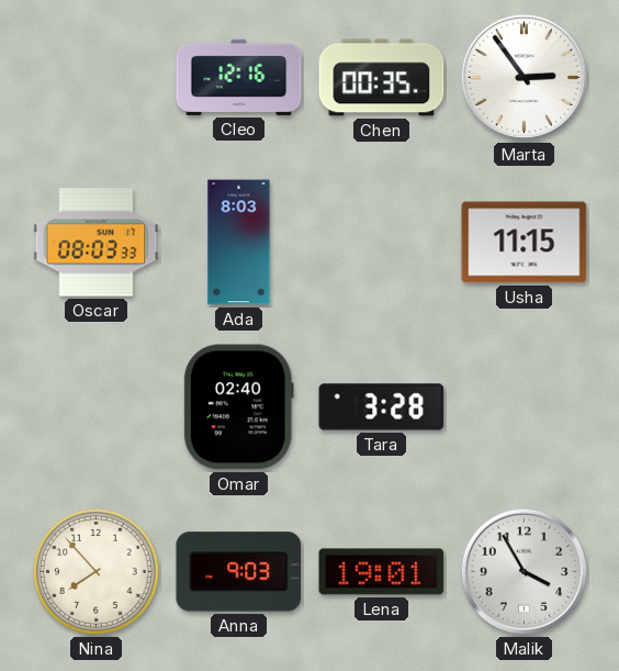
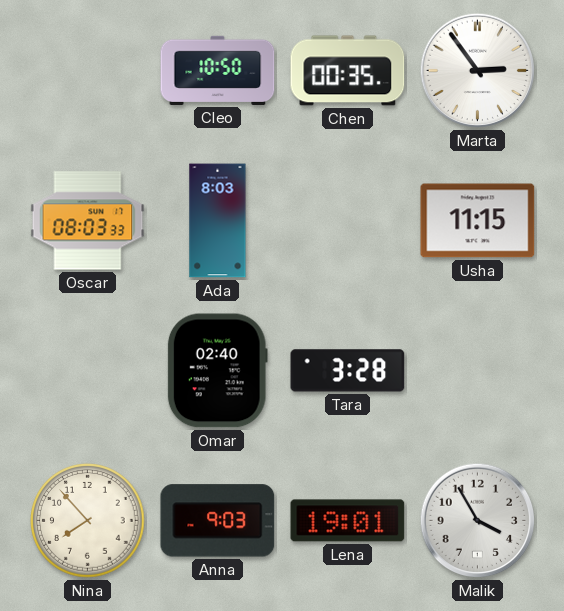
Cleo: 12:16 -> 10:50 (218, 70)
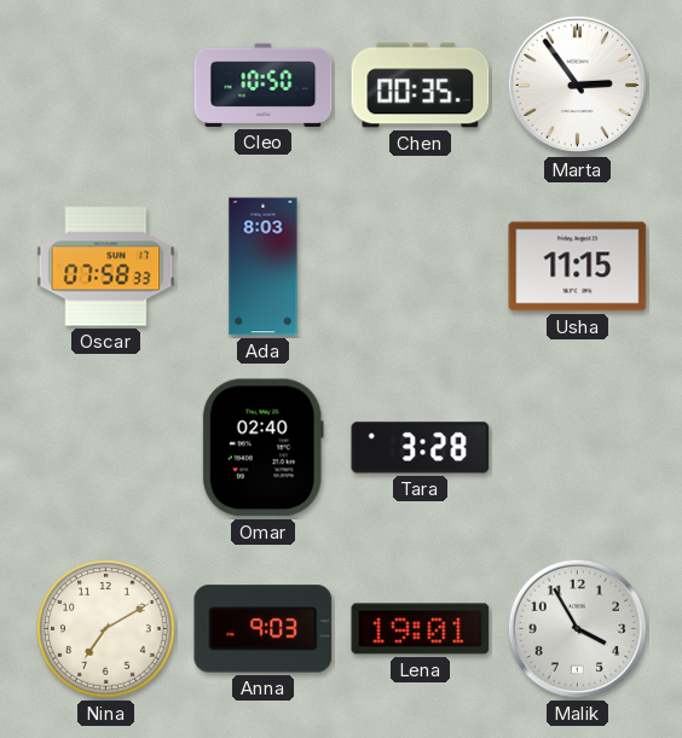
Oscar: 08:03 -> 07:58 (106, 267)
Nina: 7:53 -> 7:10 (106, 629)
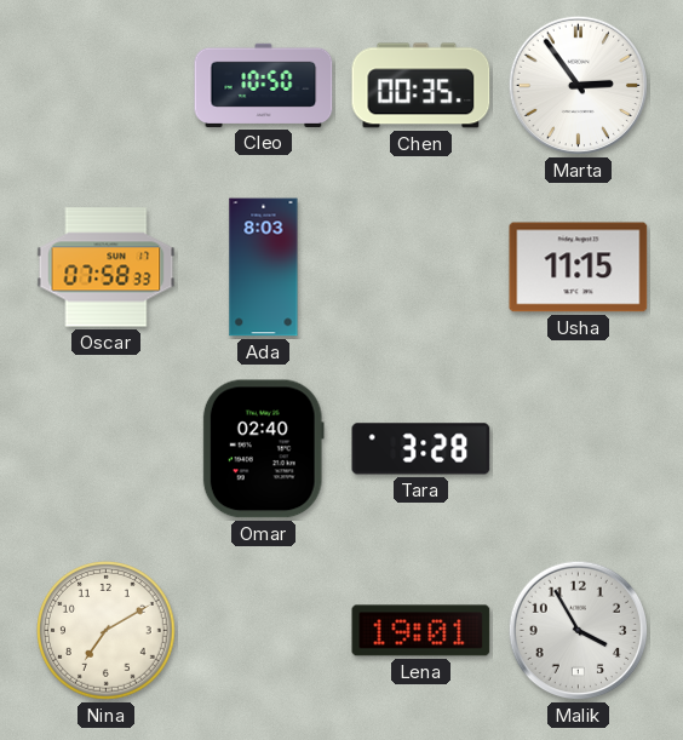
Anna: 9:03 -> none (264, 629)
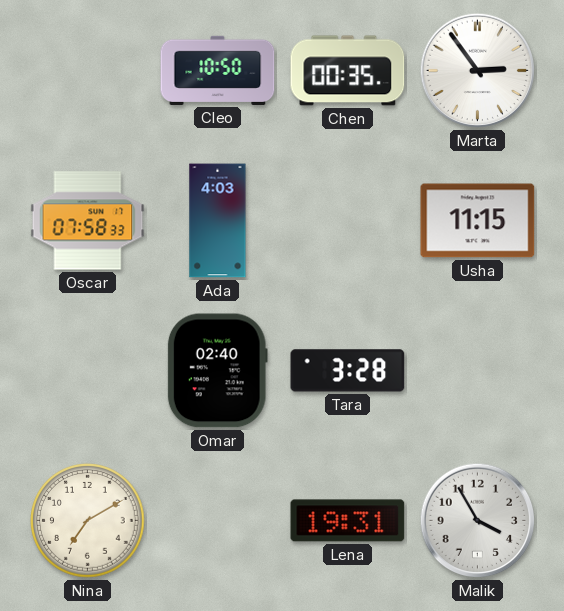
Ada: 8:03 -> 4:03 (218, 221)
Lena: 19:01 -> 19:31 (348, 521)
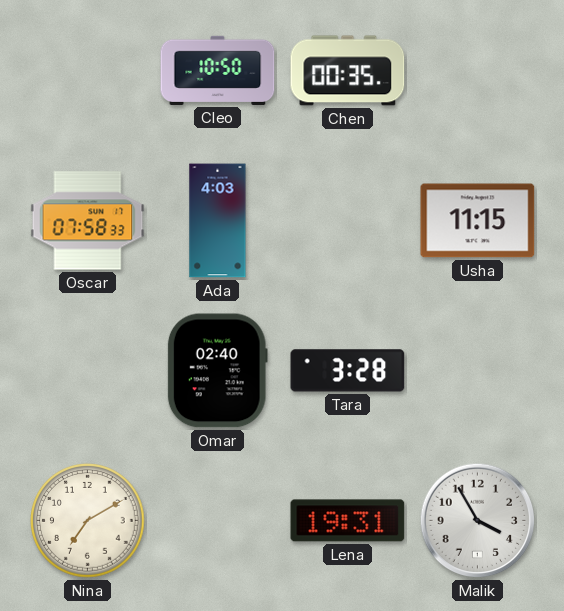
Marta: 2:54 -> none (478, 71)
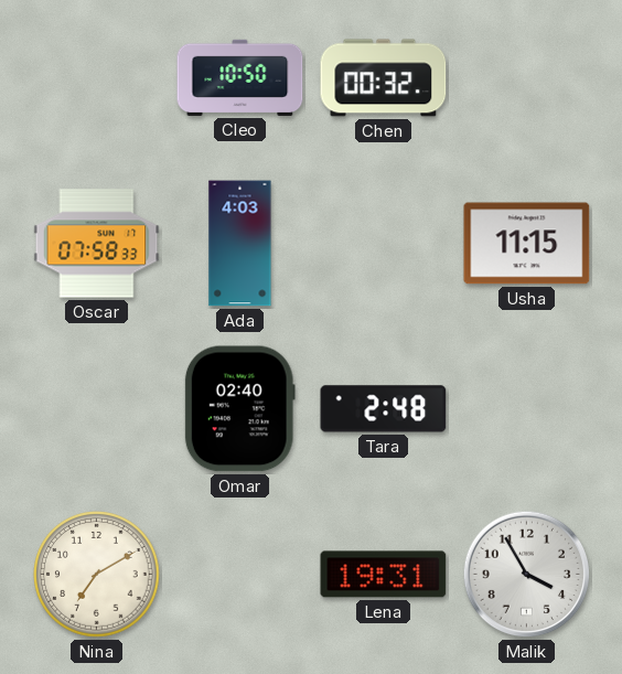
Chen: 00:35 -> 00:32 (384, 78)
Tara: 3:28 -> 2:48 (384, 409)
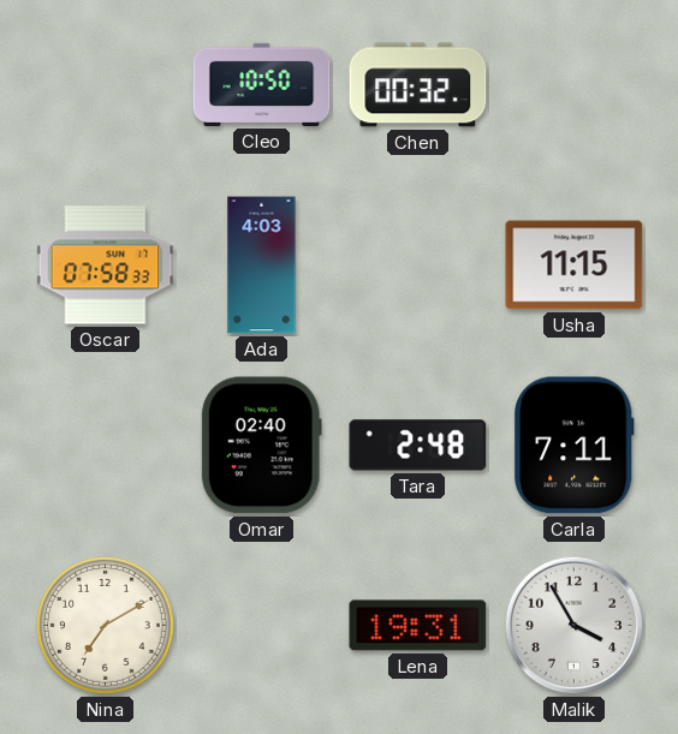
Carla: none -> 7:11 (575, 446)
